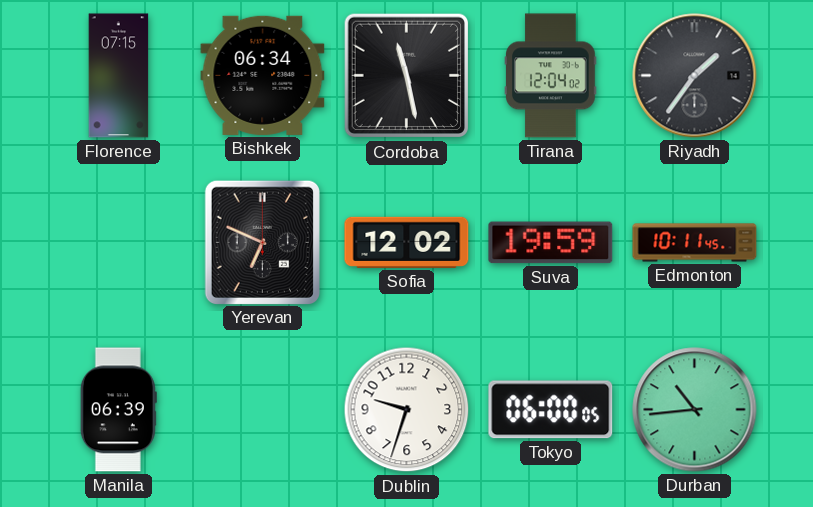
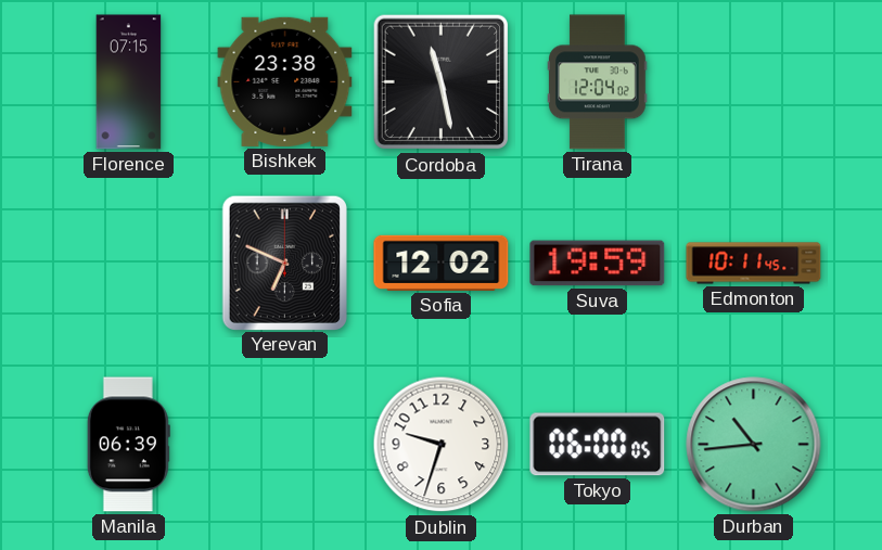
Bishkek: 06:34 -> 23:38 (285, 81)
Riyadh: 1:36 -> none (695, 76)
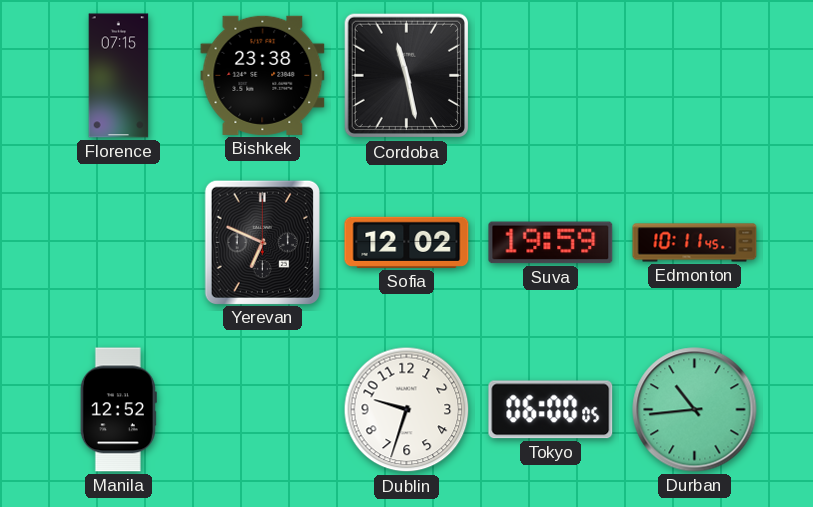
Tirana: 12:04 -> none (598, 82)
Manila: 06:39 -> 12:52 (118, 410)
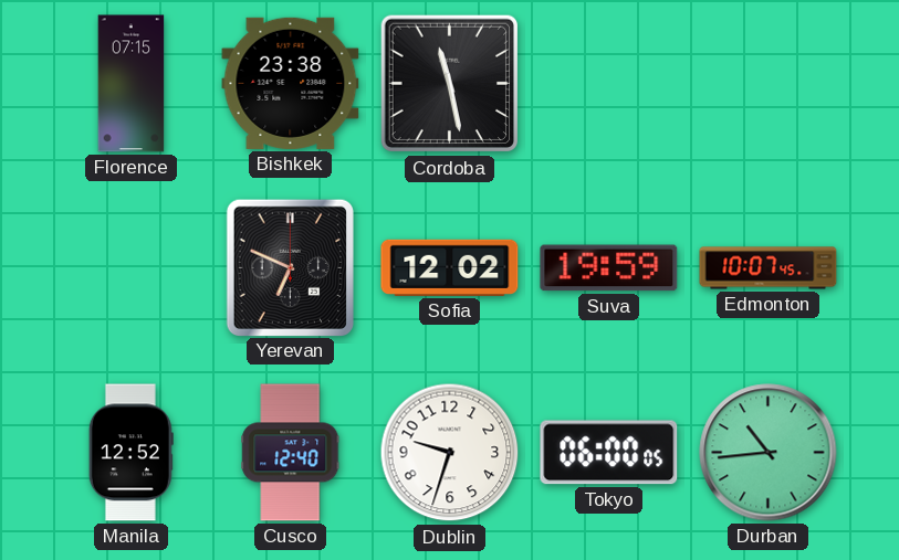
Edmonton: 10:11 -> 10:07 (769, 268)
Cusco: none -> 12:40 (291, 453)
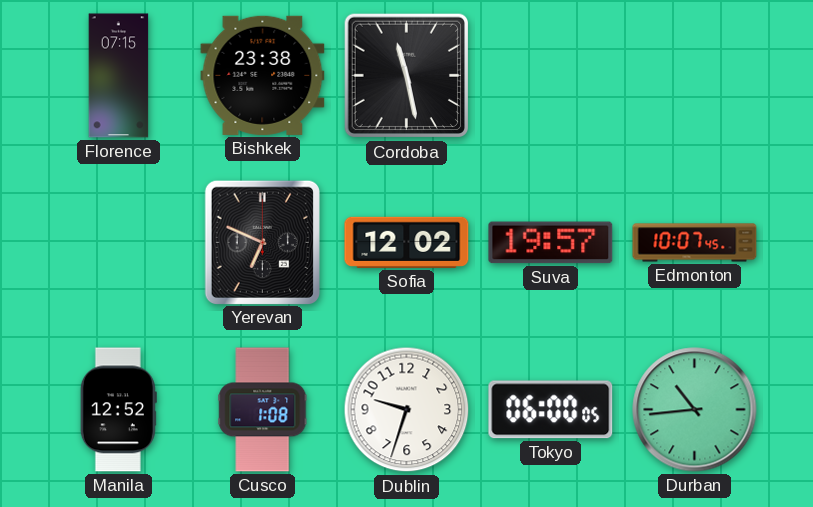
Suva: 19:59 -> 19:57 (551, 243)
Cusco: 12:40 -> 1:08 (263, 410)
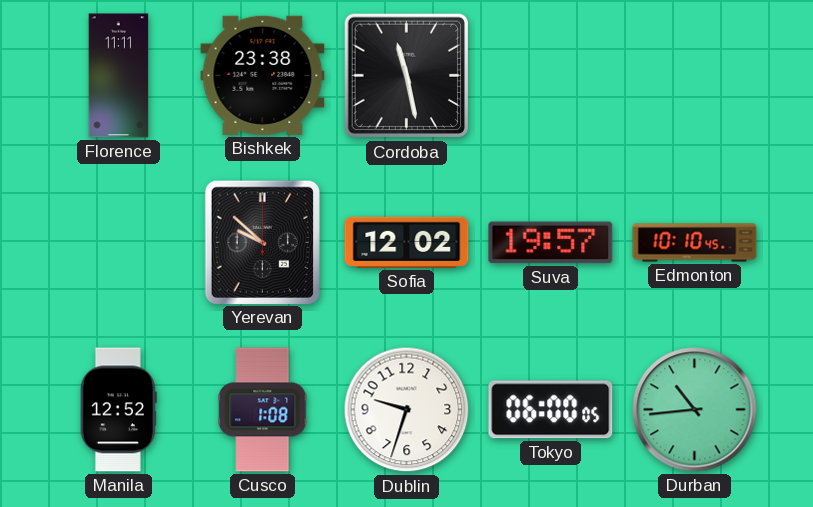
Florence: 07:15 -> 11:11 (119, 76)
Yerevan: 6:49 -> 9:52 (262, 242)
Edmonton: 10:07 -> 10:10 (695, 243)
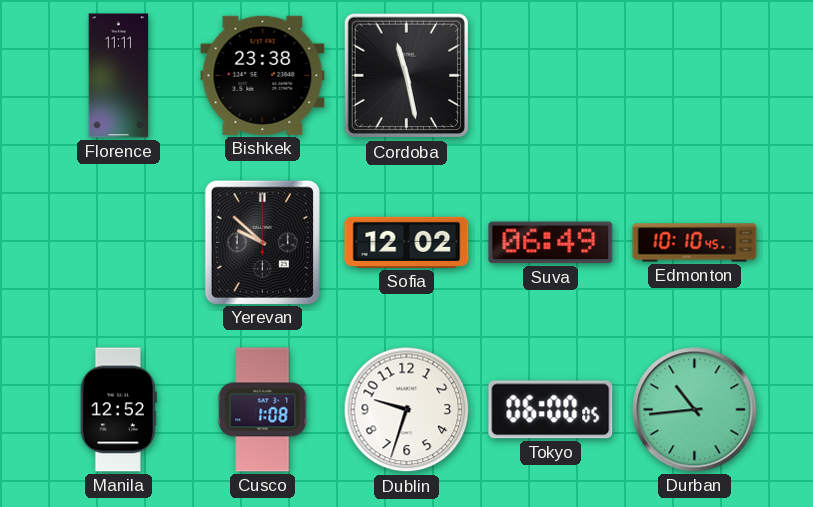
Suva: 19:57 -> 06:49 (551, 243)
